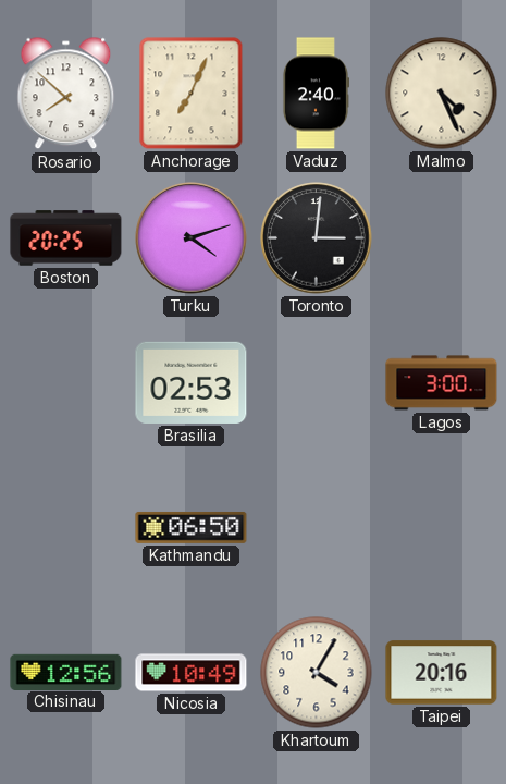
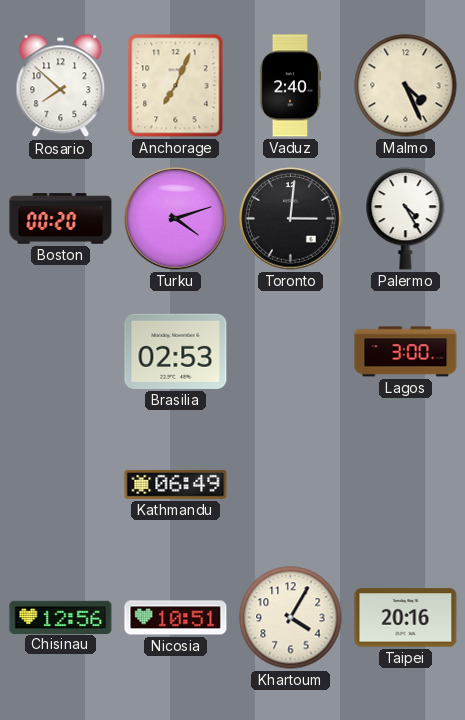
Boston: 20:25 -> 00:20 (61, 219)
Palermo: none -> 4:25 (406, 219)
Kathmandu: 06:50 -> 06:49 (176, 484)
Nicosia: 10:49 -> 10:51 (176, 618)
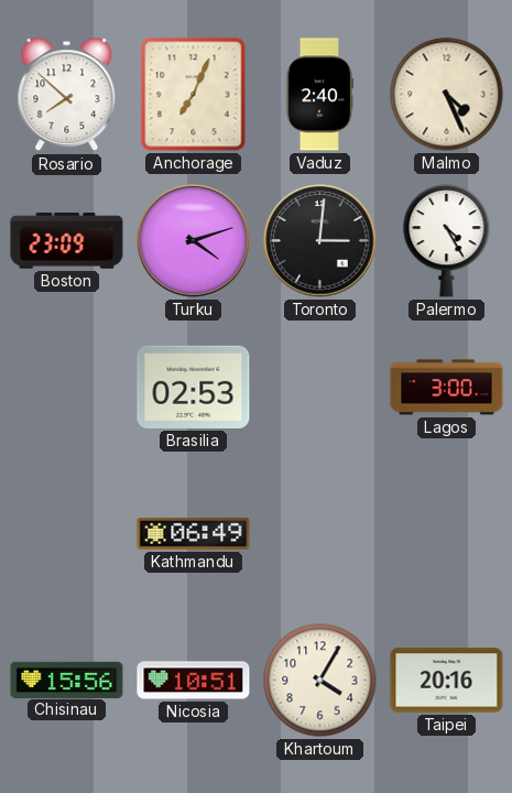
Boston: 00:20 -> 23:09 (67, 241)
Chisinau: 12:56 -> 15:56 (67, 680)
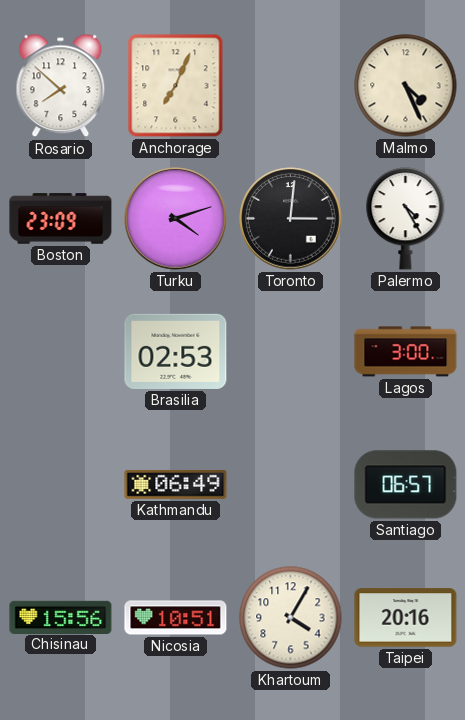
Vaduz: 2:40 -> none (318, 95)
Santiago: none -> 06:57 (406, 485)
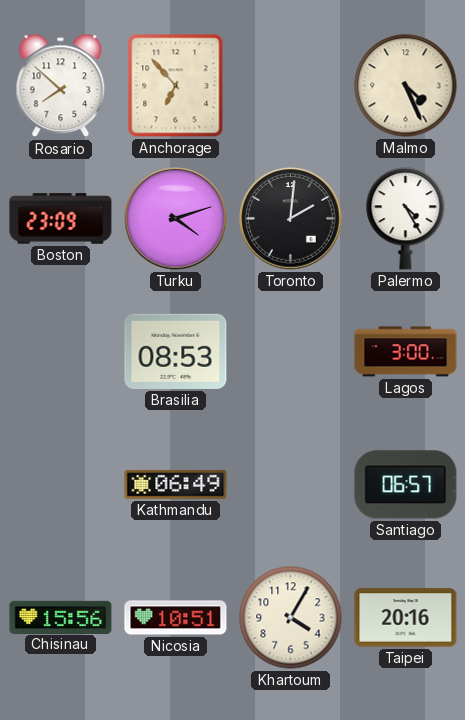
Anchorage: 7:04 -> 6:53 (176, 86)
Toronto: 3:01 -> 2:01 (291, 219)
Brasilia: 02:53 -> 08:53 (176, 351)
